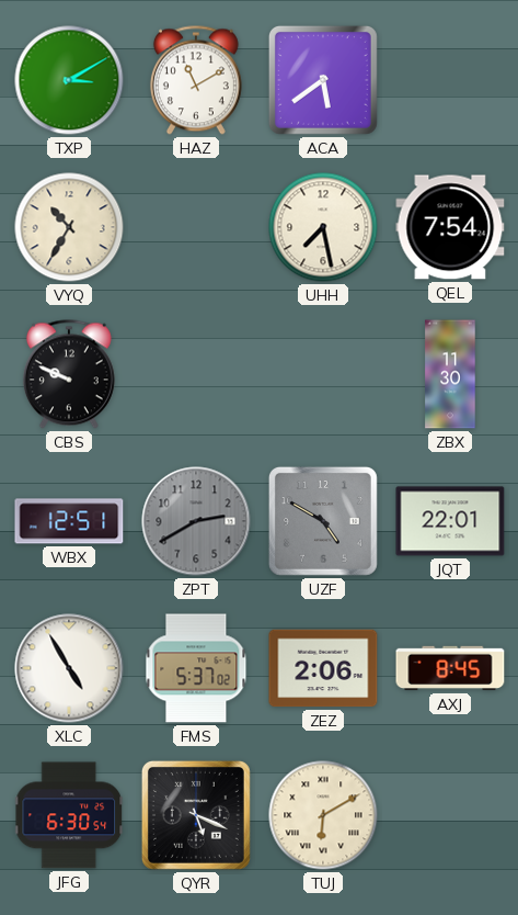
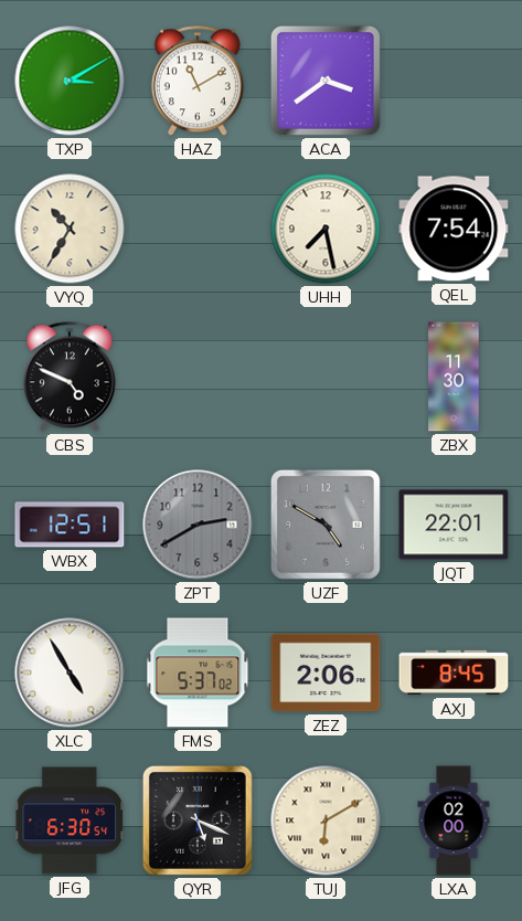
ACA: 5:39 -> 3:39 (326, 81)
CBS: 9:49 -> 4:49 (70, 377)
LXA: none -> 02:00 (454, 821)
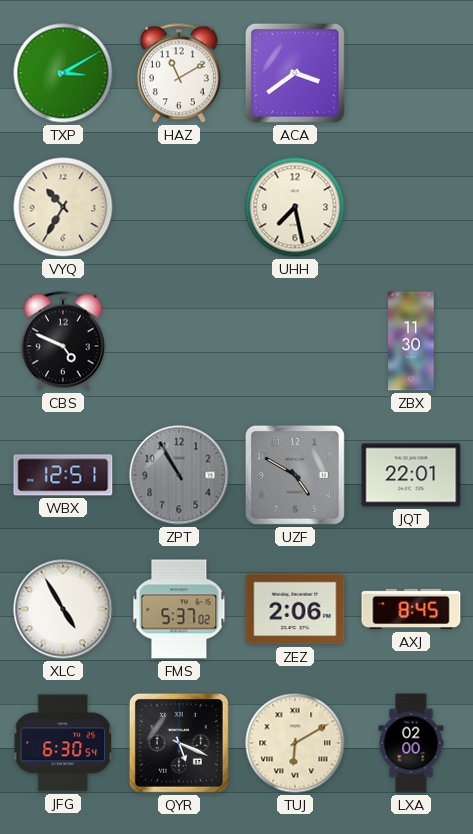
QEL: 7:54 -> none (454, 229)
ZPT: 2:40 -> 10:55 (179, 475)
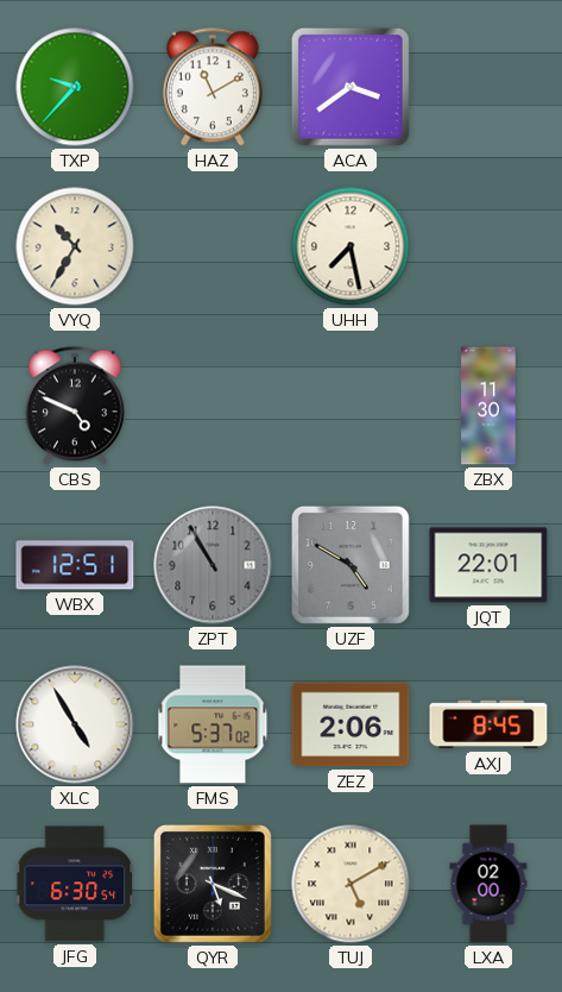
TXP: 3:10 -> 9:37 (75, 87)
TUJ: 6:10 -> 5:10 (351, 884)
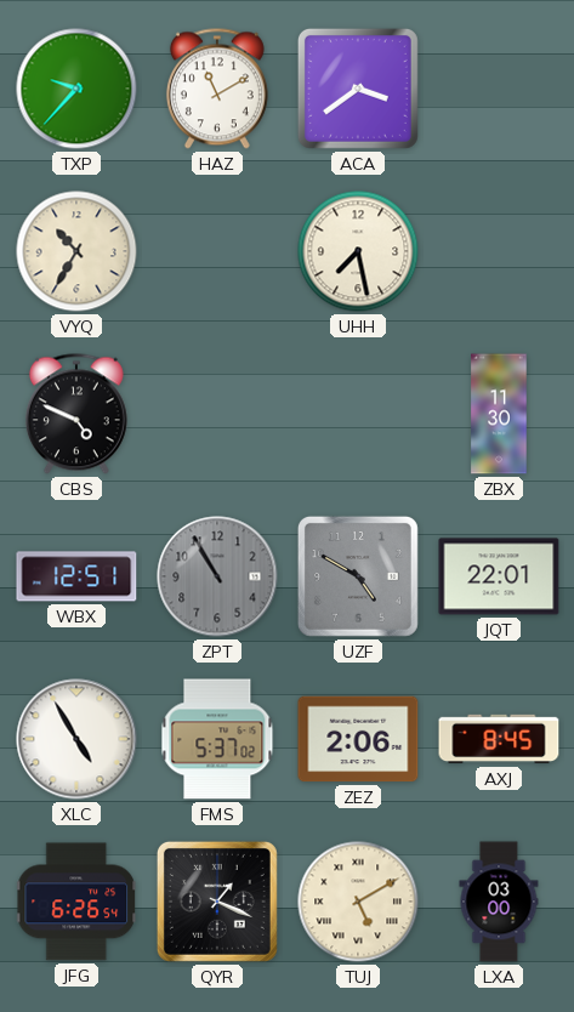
JFG: 6:30 -> 6:26 (78, 902)
QYR: 5:19 -> 1:19 (217, 902)
LXA: 02:00 -> 03:00 (499, 902)
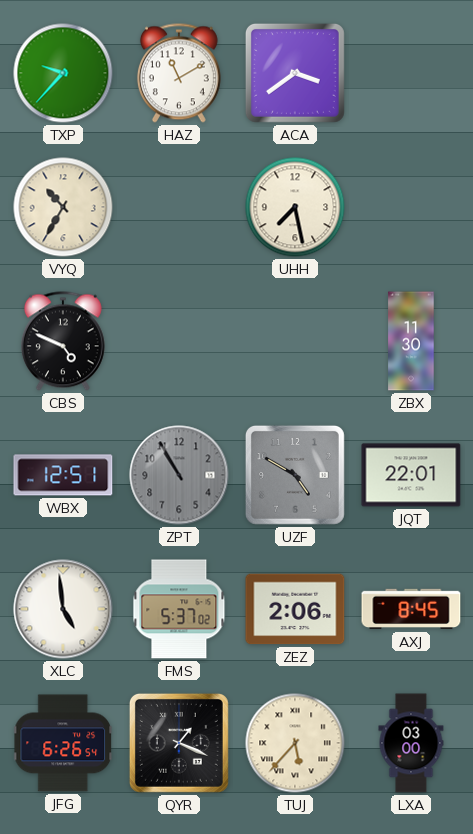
XLC: 4:55 -> 4:59 (63, 609)
TUJ: 5:10 -> 5:37 (295, 743)
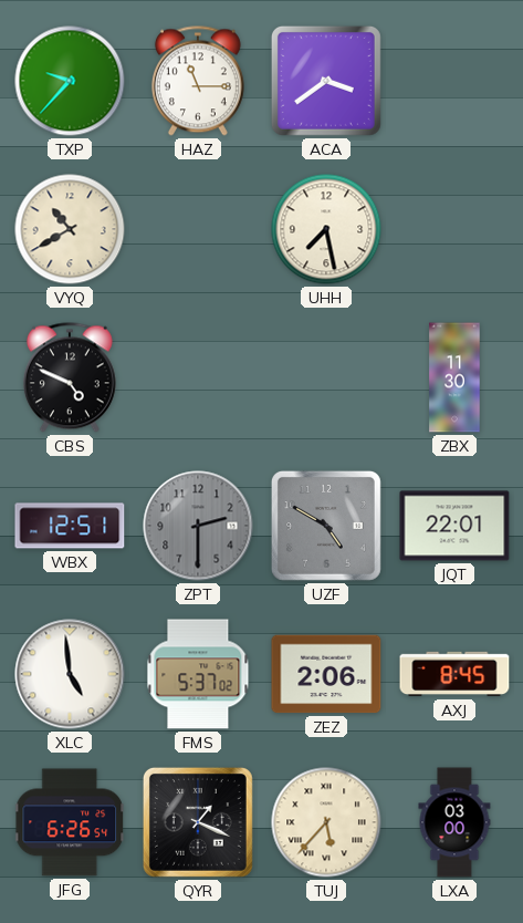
HAZ: 11:10 -> 11:15 (198, 81)
VYQ: 10:35 -> 10:40 (70, 229)
ZPT: 10:55 -> 2:30 (198, 526)
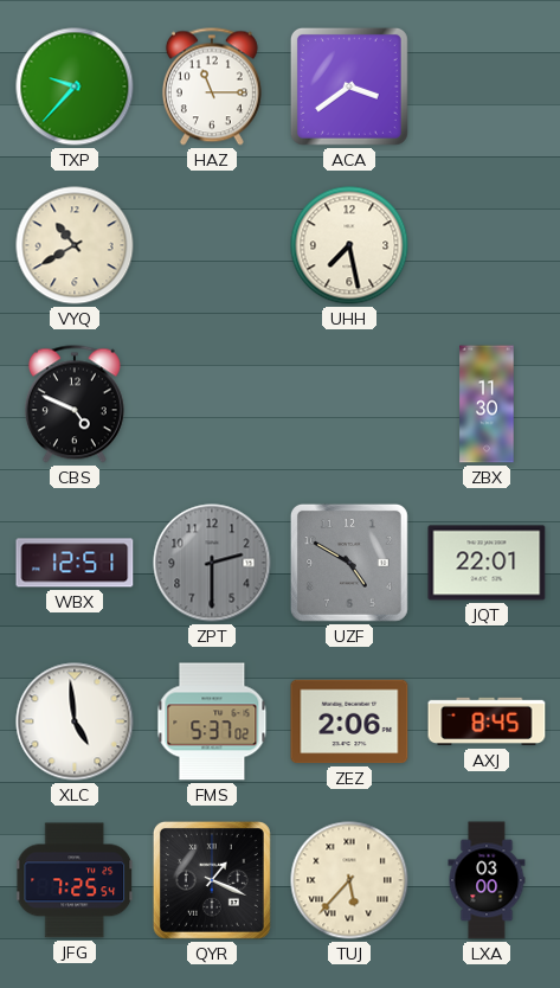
JFG: 6:26 -> 7:25 (76, 880)
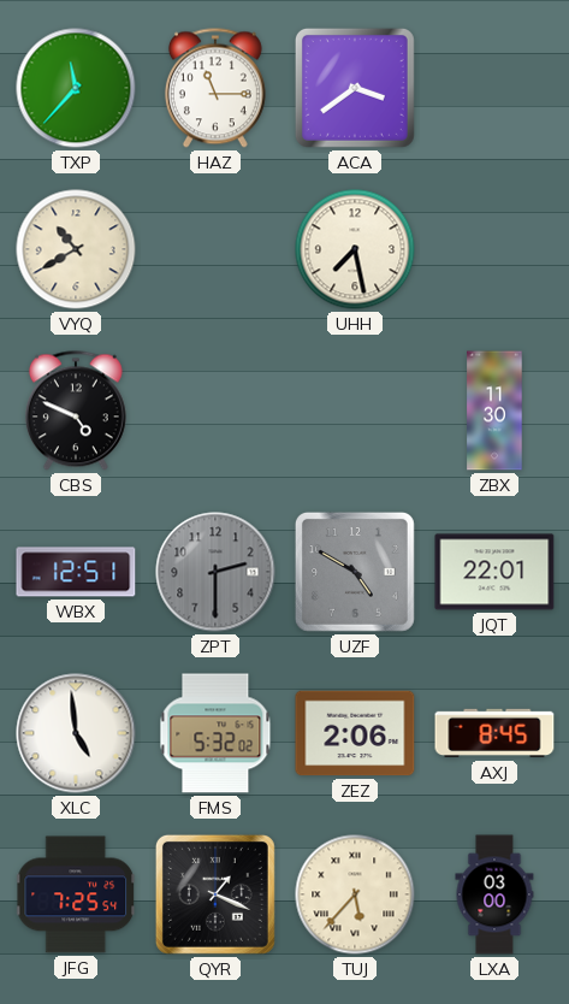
TXP: 9:37 -> 11:37 (76, 88)
FMS: 5:37 -> 5:32 (215, 733)
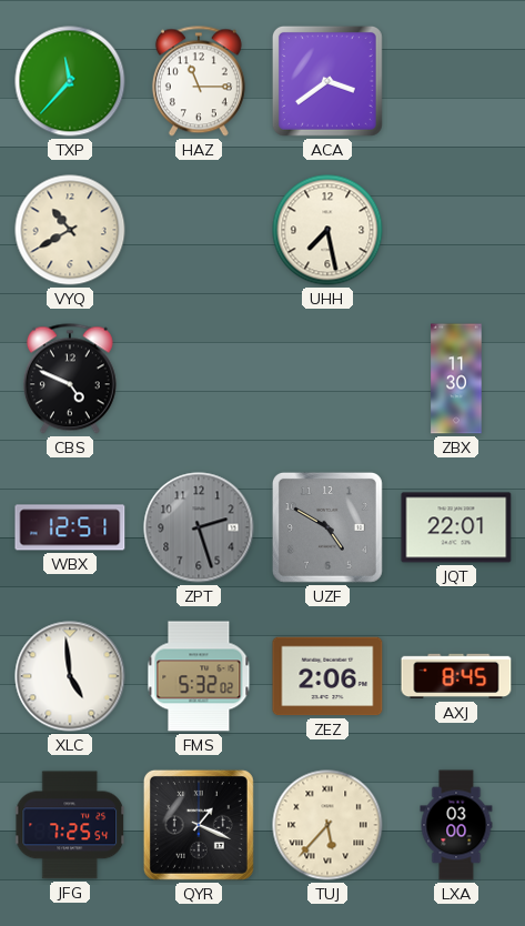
ZPT: 2:30 -> 2:27 (199, 527)
